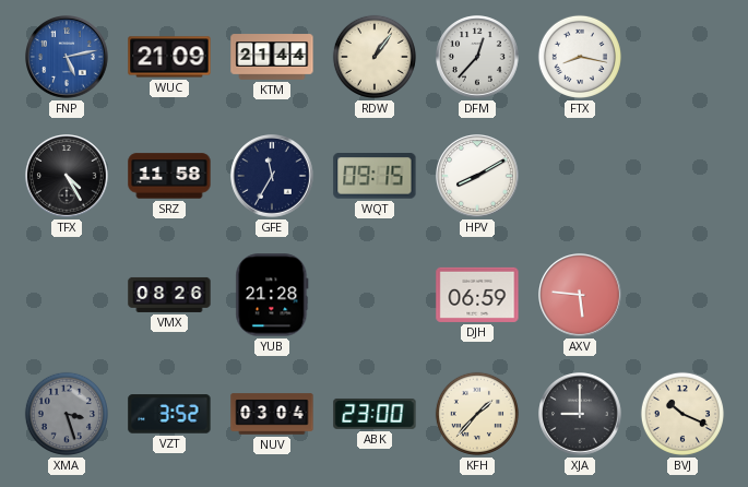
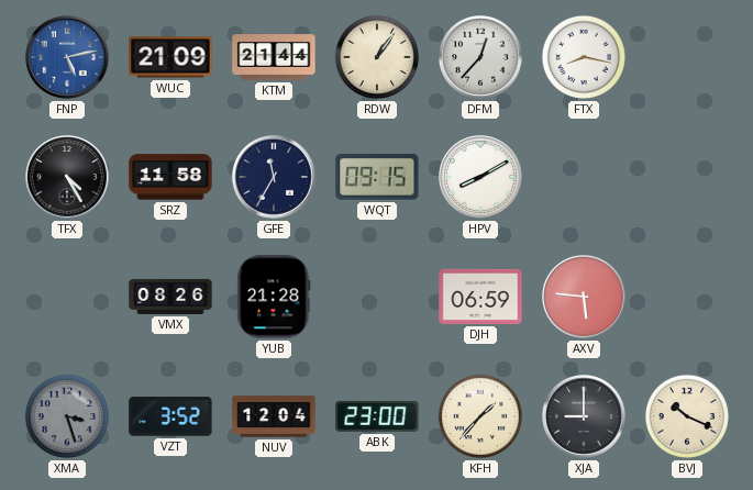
NUV: 03:04 -> 12:04 (274, 416)
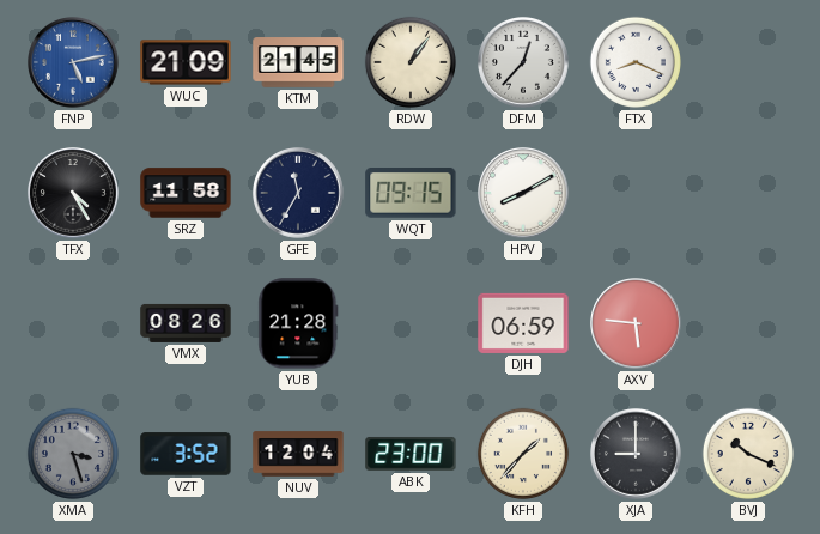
KTM: 21:44 -> 21:45 (298, 62)
FTX: 8:17 -> 8:19 (636, 62)
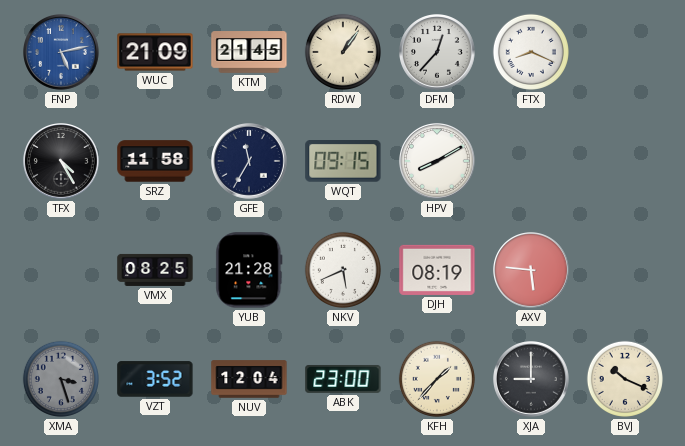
VMX: 08:26 -> 08:25 (155, 270)
NKV: none -> 5:41 (343, 270)
DJH: 06:59 -> 08:19 (437, 270)
